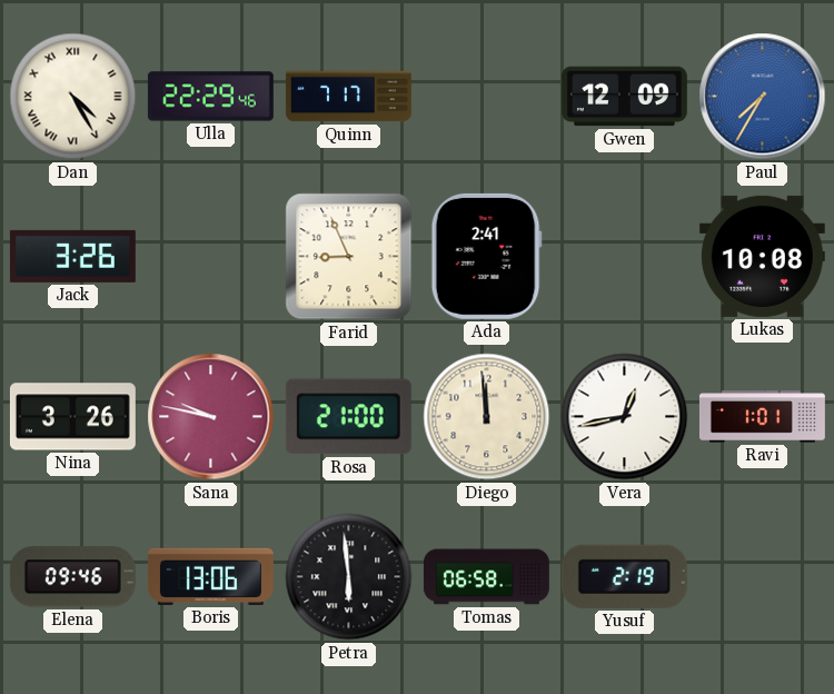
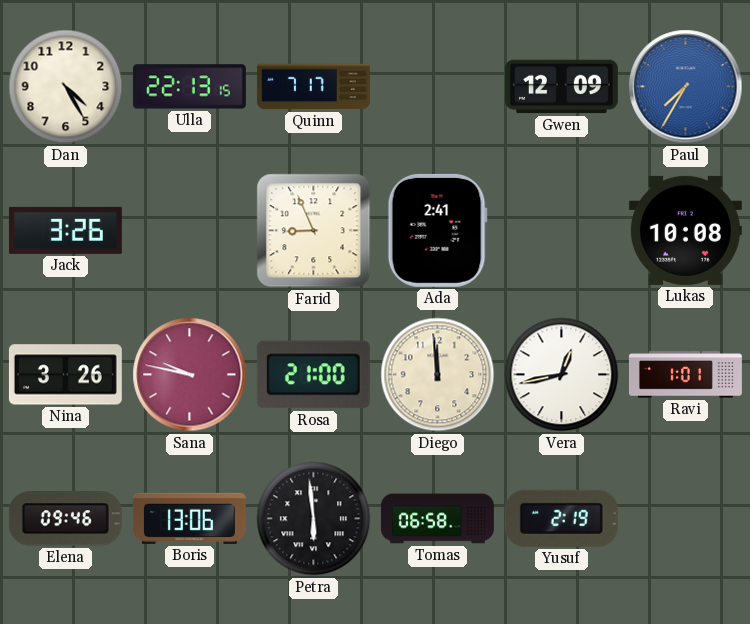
Dan numerals: Roman -> Arabic (66, 87)
Ulla: 22:29 -> 22:13 (189, 87)
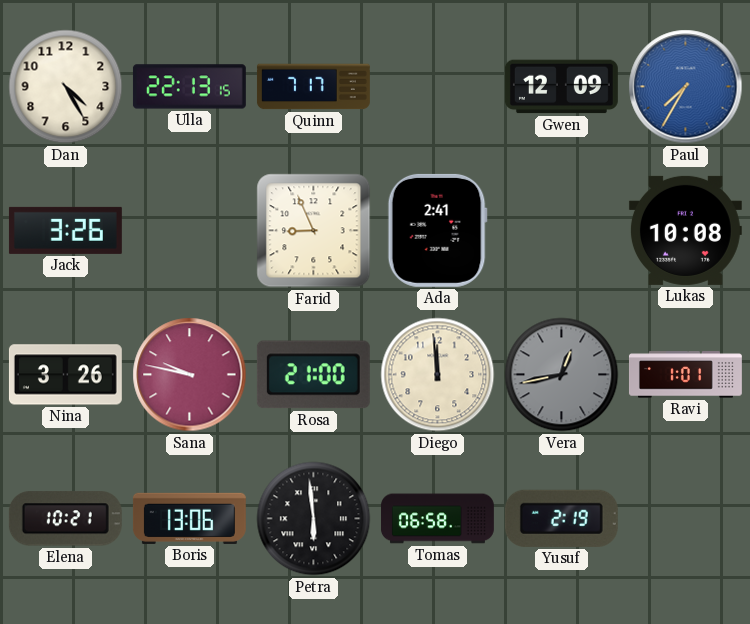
Vera dial: white -> grey (562, 375)
Elena: 09:46 -> 10:21 (65, 519)
